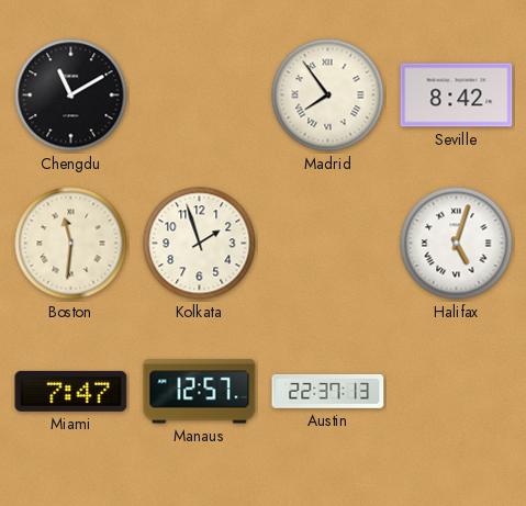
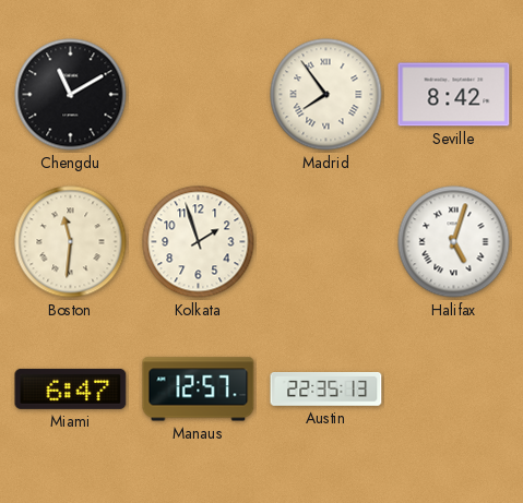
Miami: 7:47 -> 6:47 (71, 388)
Austin: 22:37 -> 22:35 (326, 388)
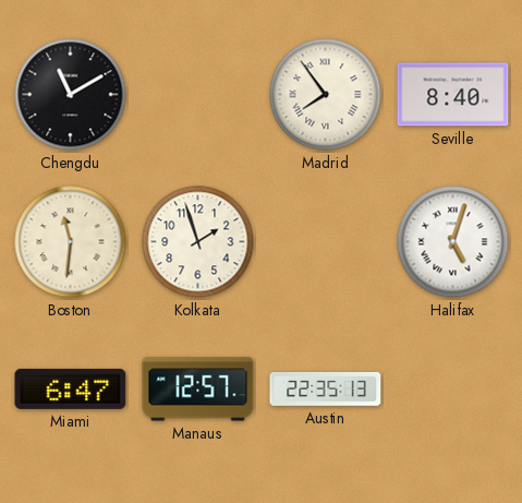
Seville: 8:42 -> 8:40 (453, 95)
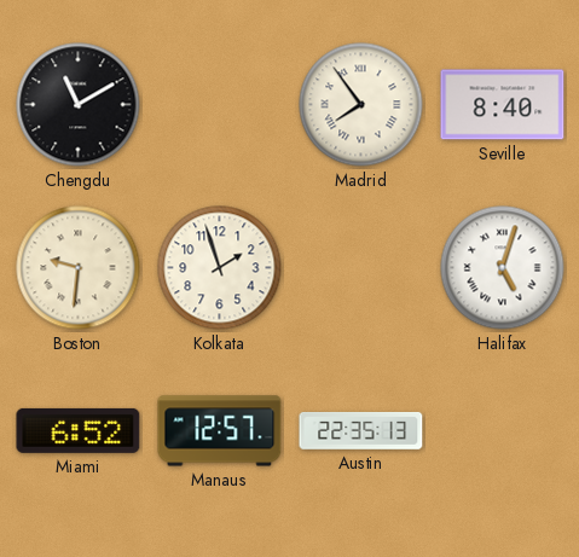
Boston: 11:31 -> 9:31 (79, 268)
Miami: 6:47 -> 6:52 (79, 430)
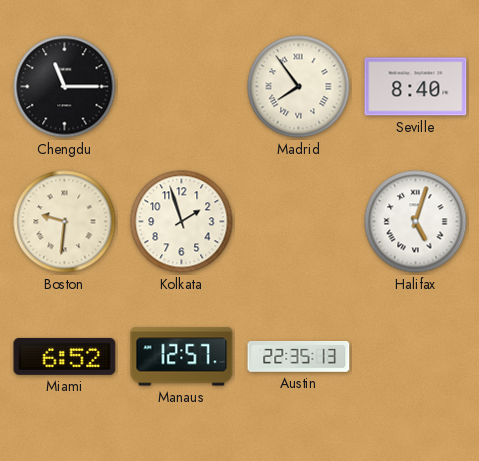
Chengdu: 11:10 -> 11:15 (65, 87)
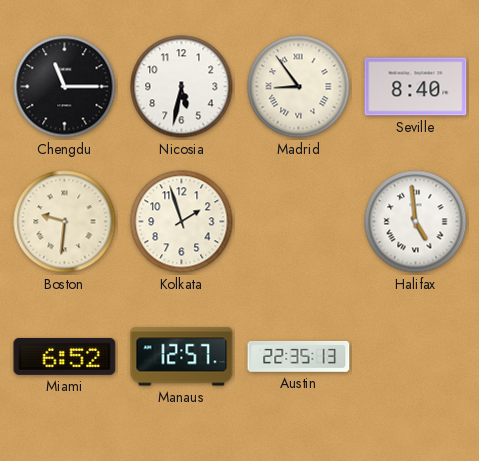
Nicosia: none -> 5:32 (182, 87)
Madrid: 7:54 -> 8:54 (299, 87)
Halifax: 5:03 -> 4:59 (416, 222)
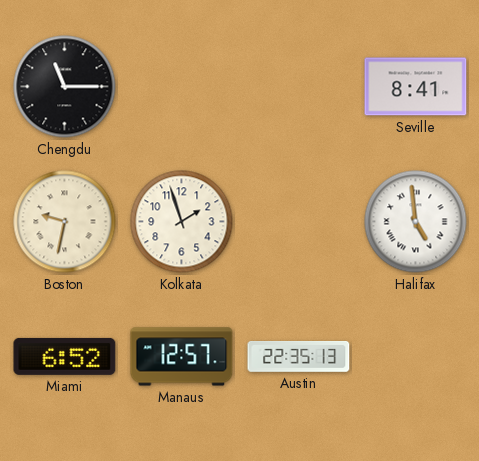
Nicosia: 5:32 -> none (182, 87)
Madrid: 8:54 -> none (299, 87)
Seville: 8:40 -> 8:41 (416, 87)
Boston: 9:31 -> 9:32 (65, 222)
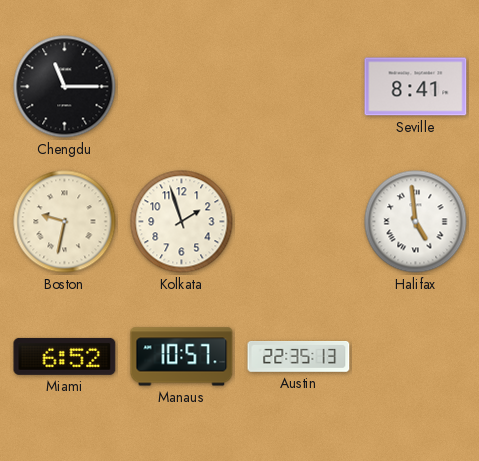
Manaus: 12:57 -> 10:57 (182, 357)
